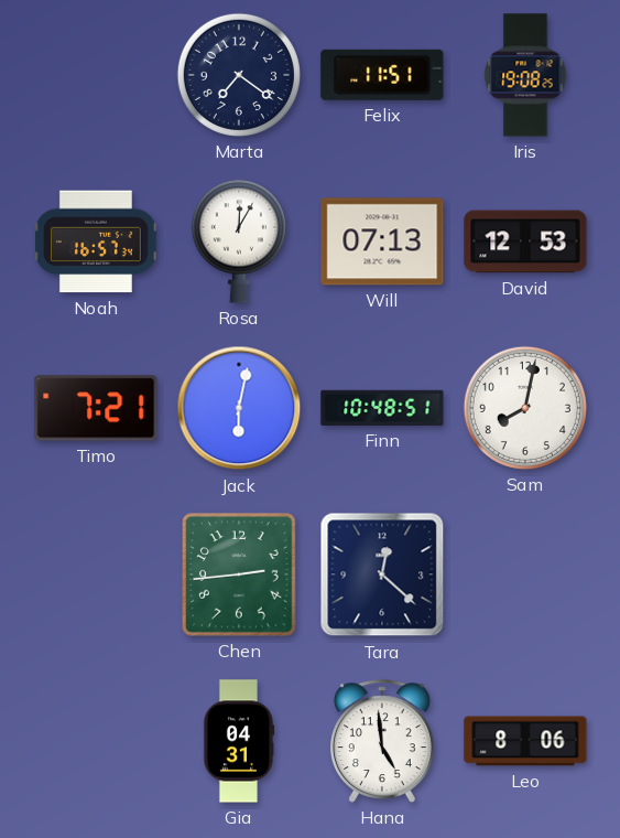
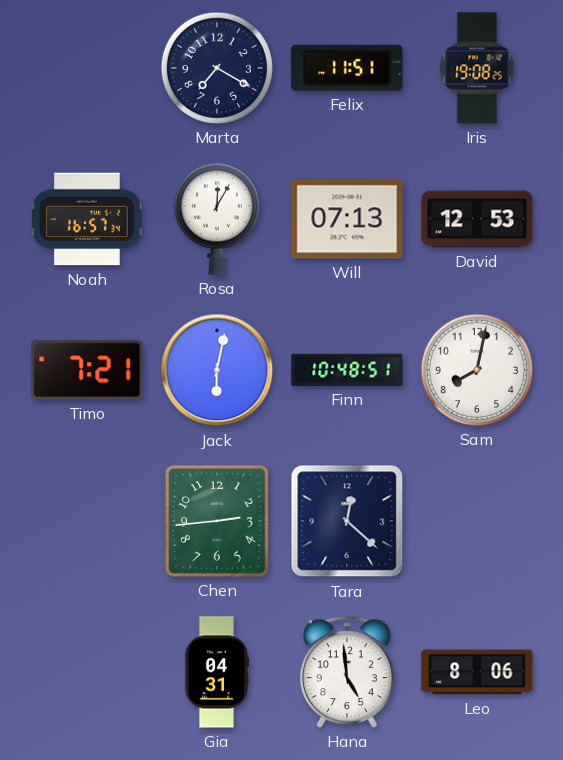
Marta: 7:21 -> 7:20 (217, 68)
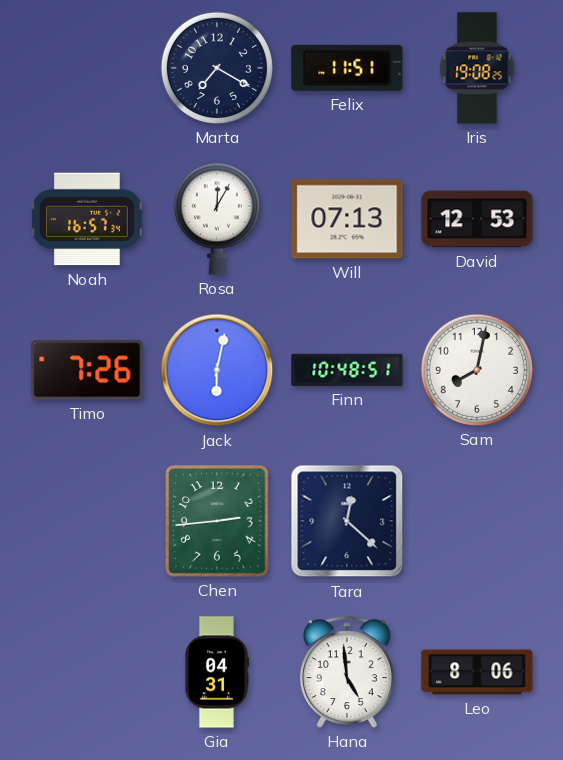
Timo: 7:21 -> 7:26 (87, 370)
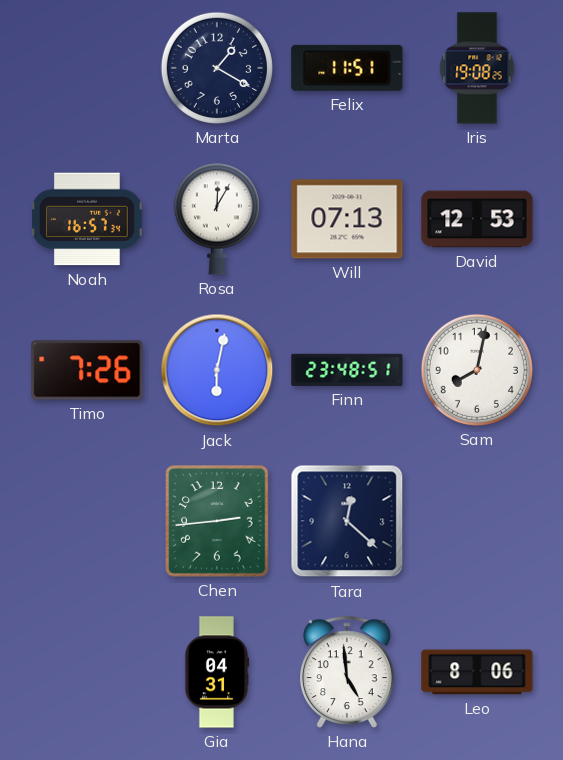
Marta: 7:20 -> 1:20 (217, 68)
Finn: 10:48 -> 23:48 (347, 370)
